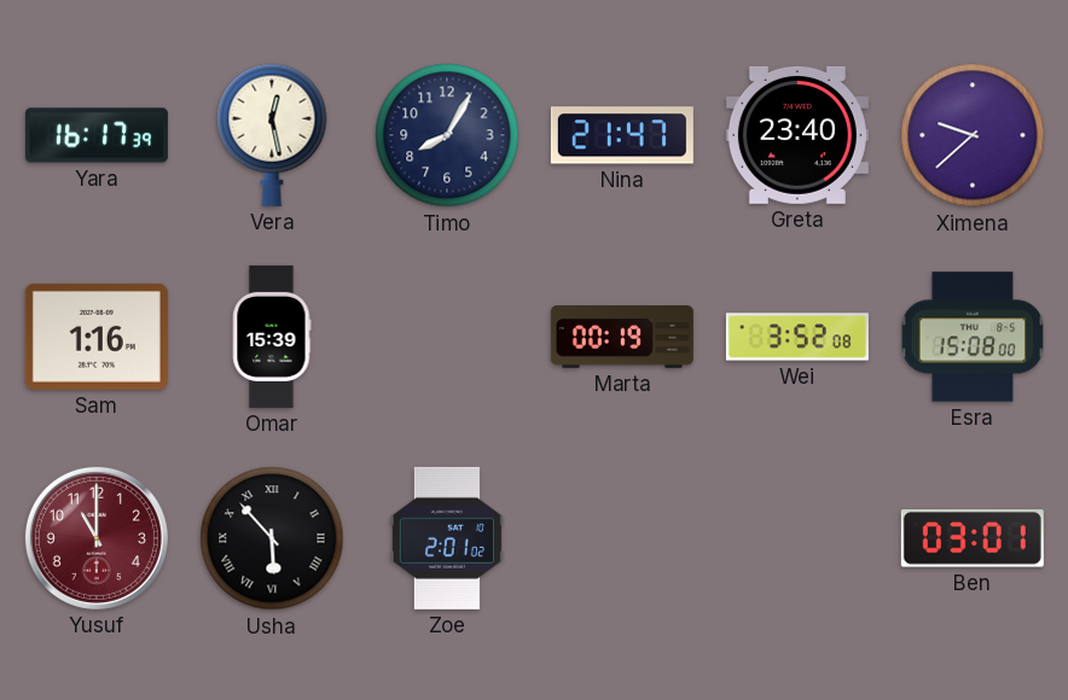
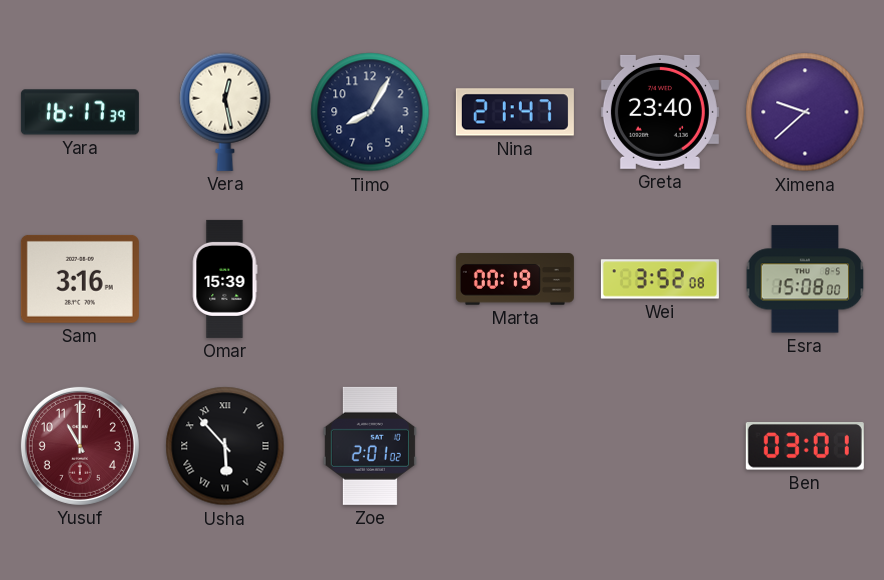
Sam: 1:16 -> 3:16 (80, 279)
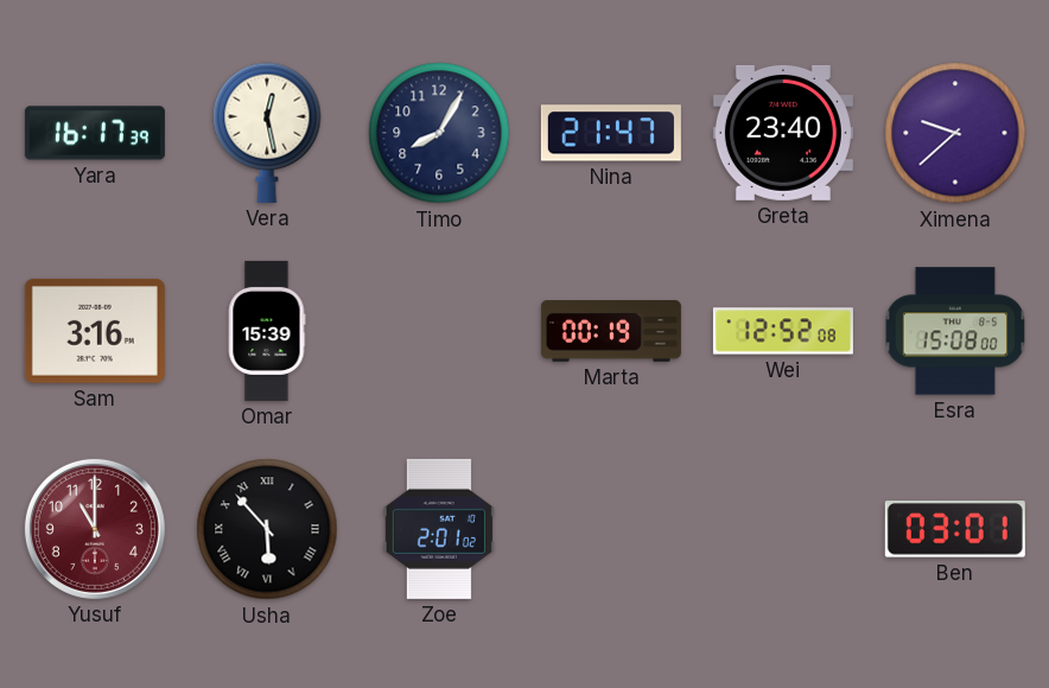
Wei: 3:52 -> 12:52 (783, 331)
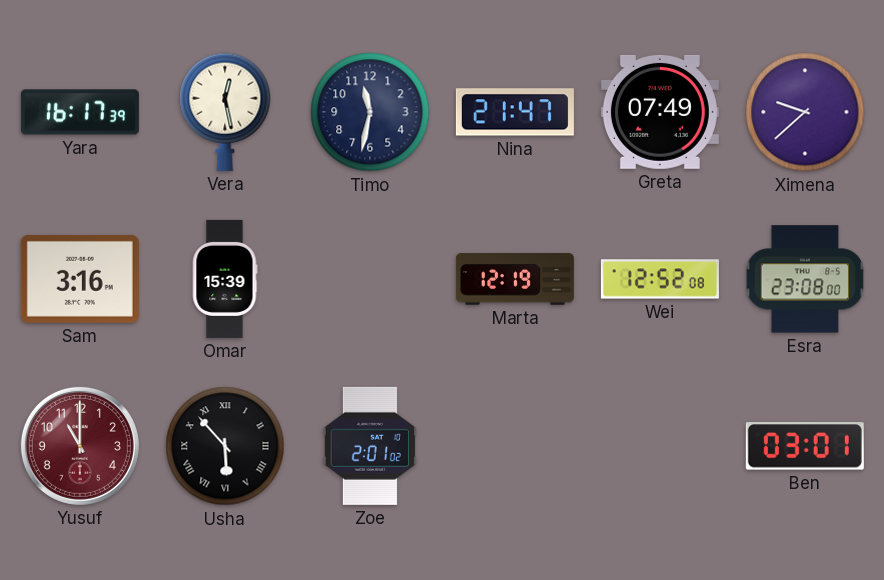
Timo: 8:05 -> 11:32 (370, 112)
Greta: 23:40 -> 07:49 (660, 112)
Marta: 00:19 -> 12:19 (515, 279)
Esra: 15:08 -> 23:08 (805, 279)
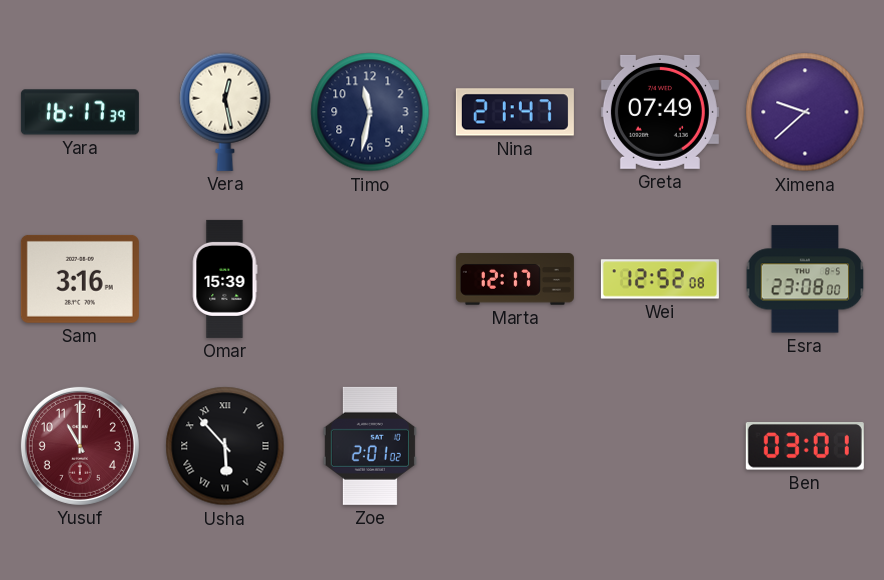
Marta: 12:19 -> 12:17 (515, 279)
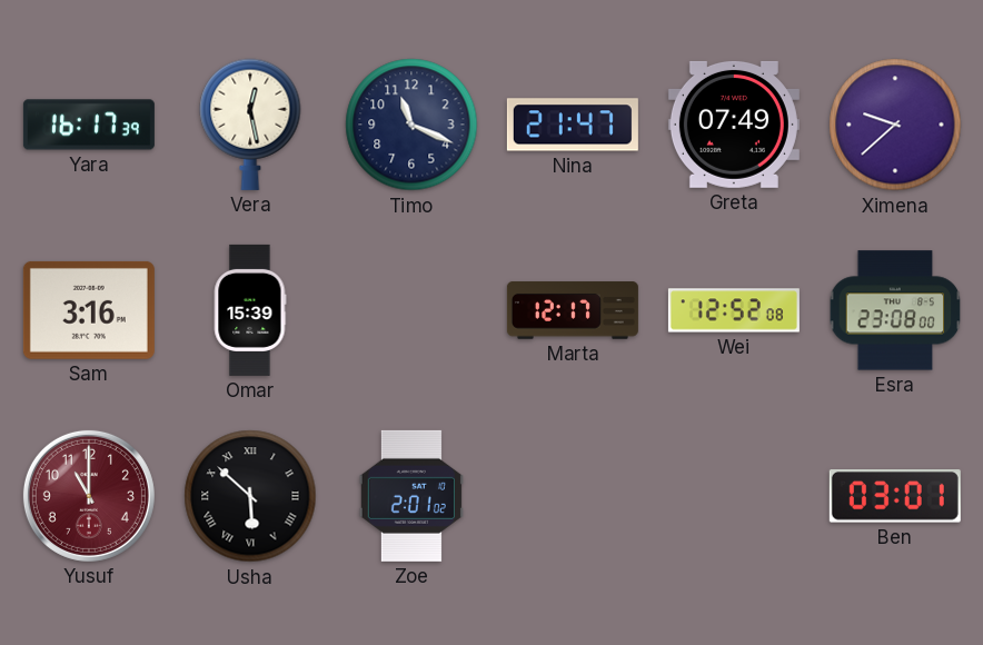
Timo: 11:32 -> 11:19 (411, 125)
Usha: 5:53 -> 5:52 (250, 496)
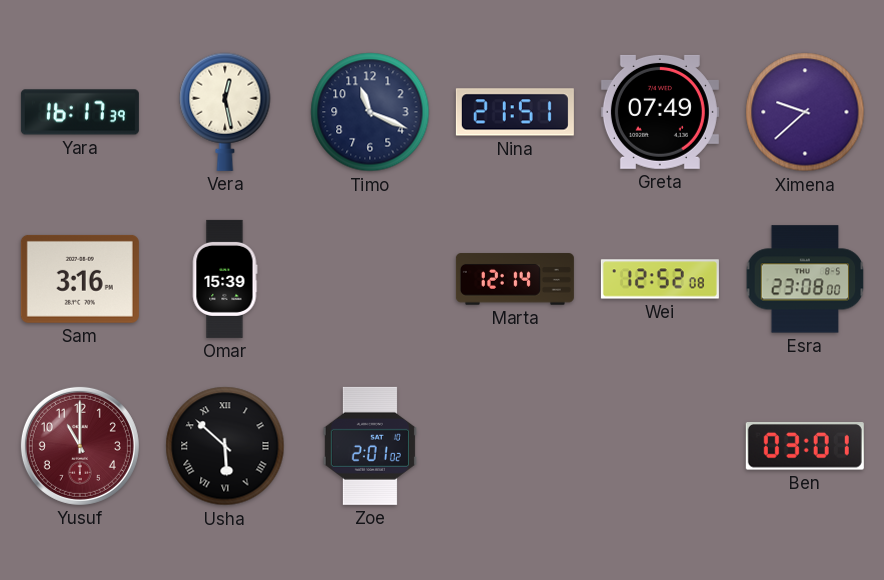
Nina: 21:47 -> 21:51 (515, 112)
Marta: 12:17 -> 12:14 (515, 279)
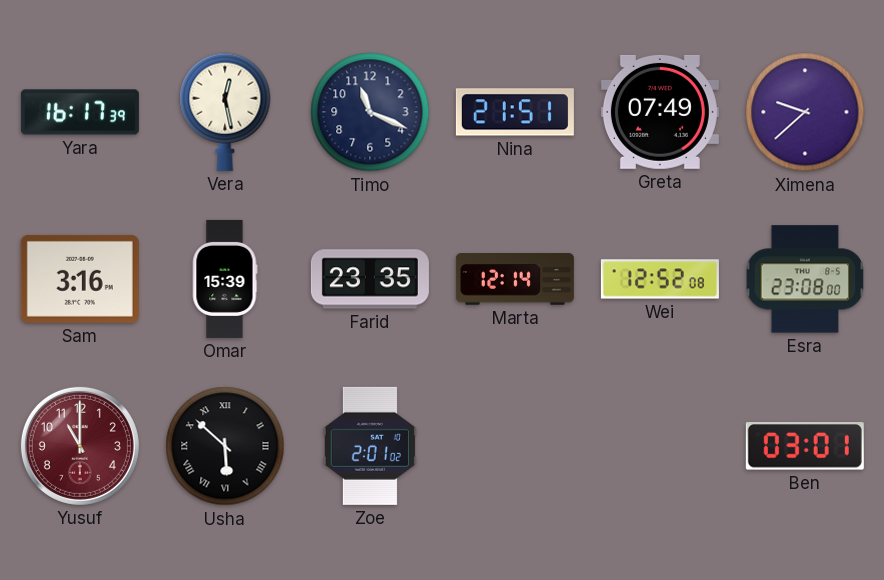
Farid: none -> 23:35 (370, 279)
